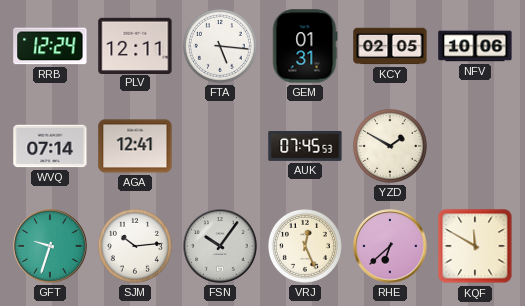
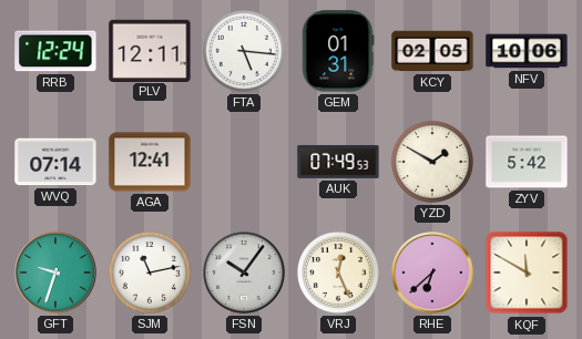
AUK: 07:45 -> 07:49 (338, 162)
ZYV: none -> 5:42 (527, 162)
SJM: 10:14 -> 11:13 (150, 273)
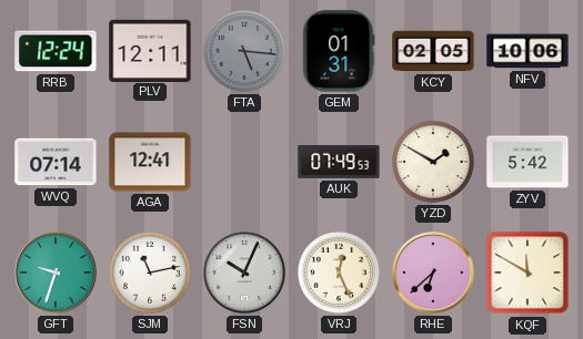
FTA dial: white -> grey (244, 51)
FSN: 10:06 -> 10:04 (244, 273)
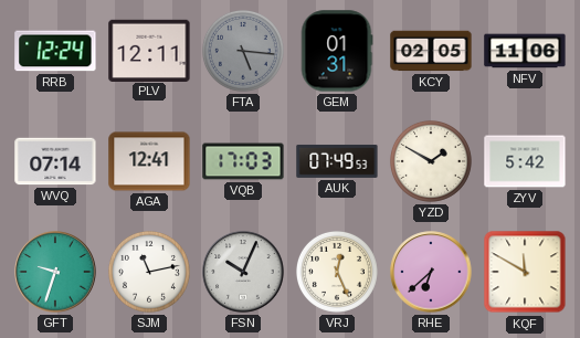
NFV: 10:06 -> 11:06 (525, 51)
VQB: none -> 17:03 (243, 161)
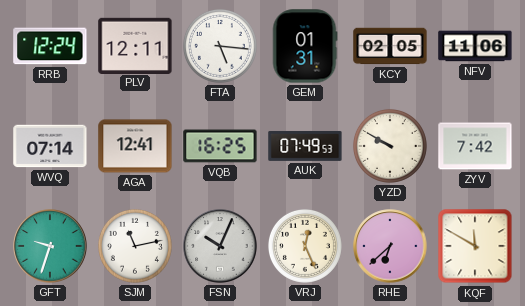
FTA dial: grey -> white (220, 46)
VQB: 17:03 -> 16:25 (220, 146)
YZD: 1:50 -> 9:50 (390, 146)
ZYV: 5:42 -> 7:42 (475, 146)
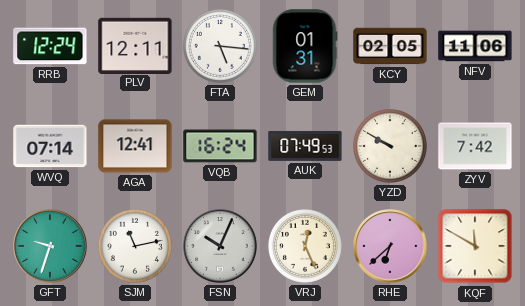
VQB: 16:25 -> 16:24 (220, 146)
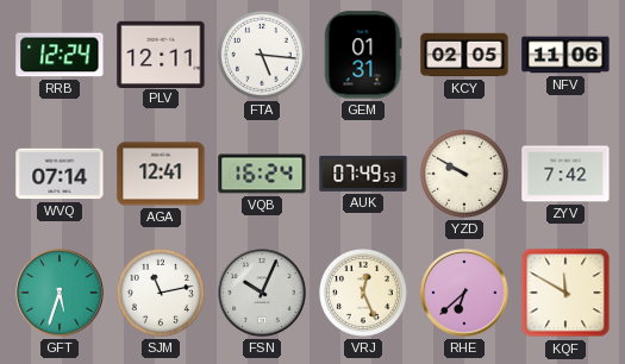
GFT: 9:33 -> 5:33 (60, 293)
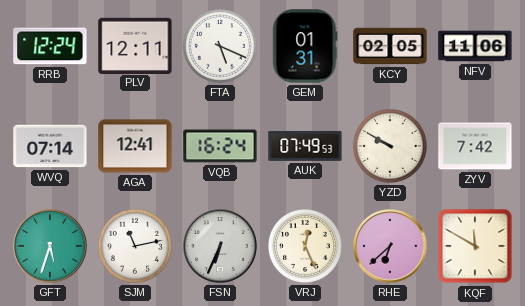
FTA: 5:16 -> 5:19 (220, 46)
FSN: 10:04 -> 6:34 (220, 246)
